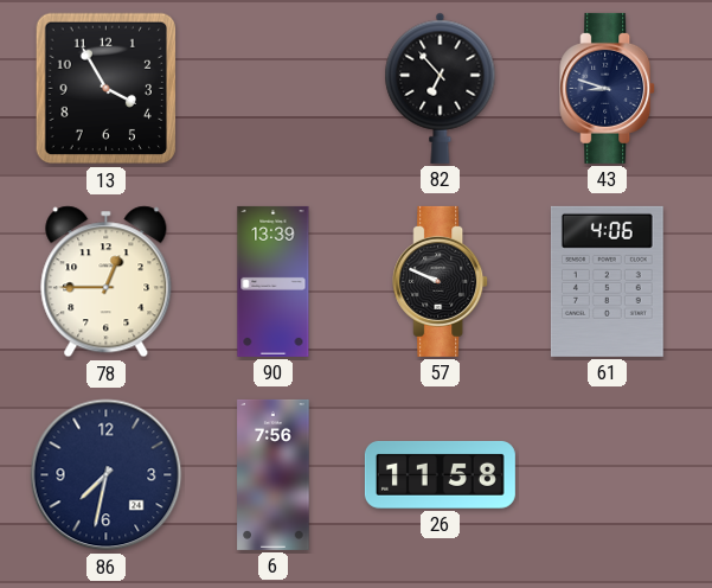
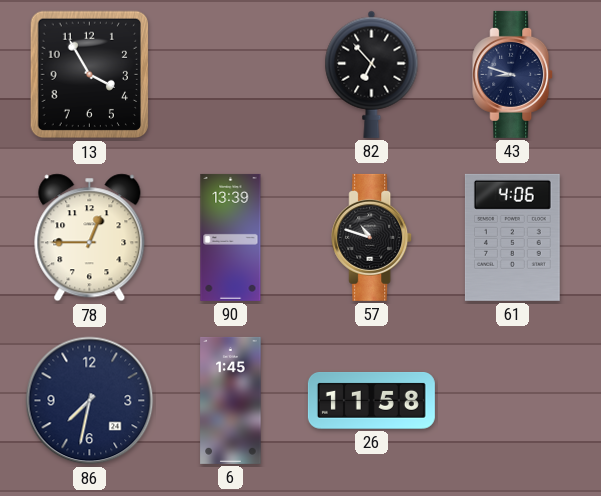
57: 9:49 -> 10:48 (372, 237)
6: 7:56 -> 1:45 (231, 400)
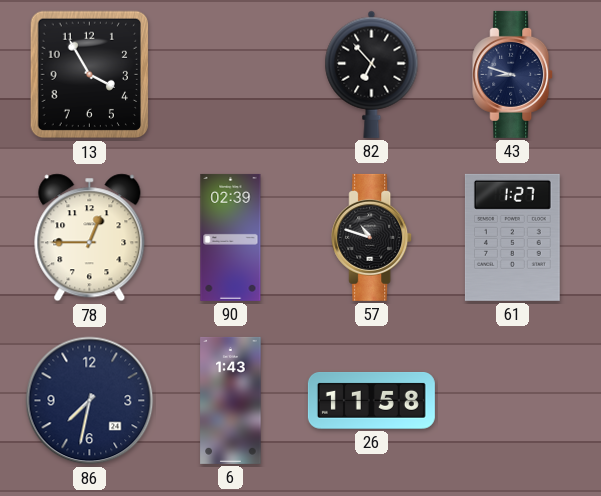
90: 13:39 -> 02:39 (231, 237)
61: 4:06 -> 1:27 (512, 237)
6: 1:45 -> 1:43 (231, 400)
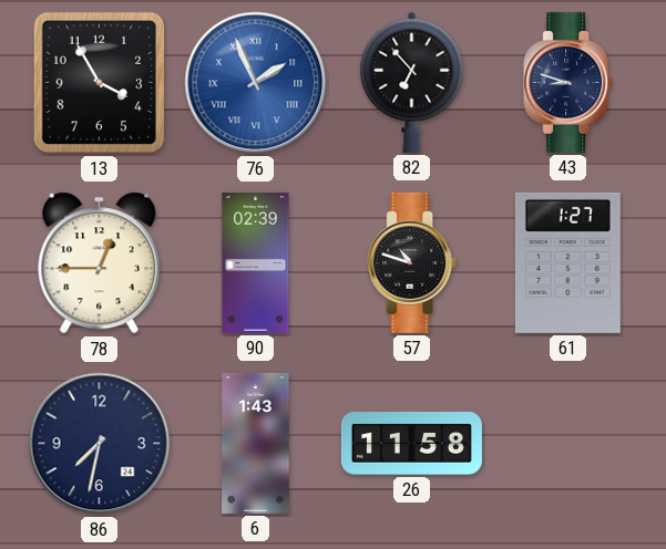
76: none -> 1:56 (256, 83)
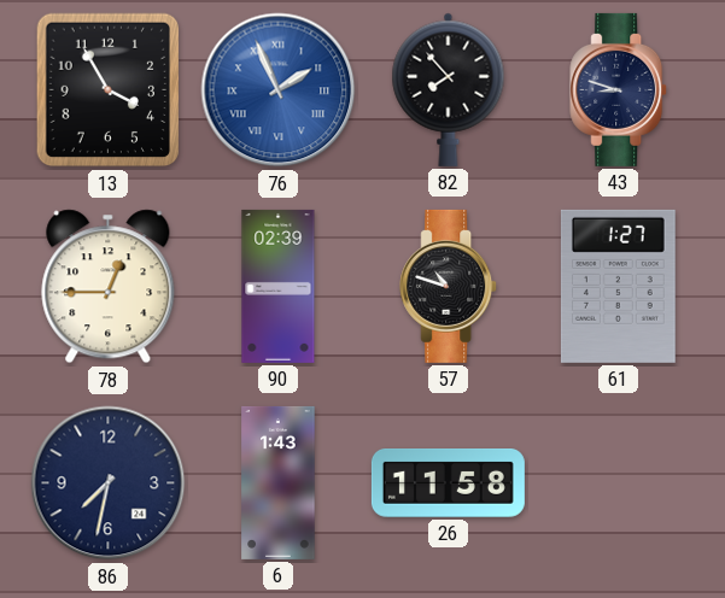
82: 6:53 -> 7:53 (449, 89)
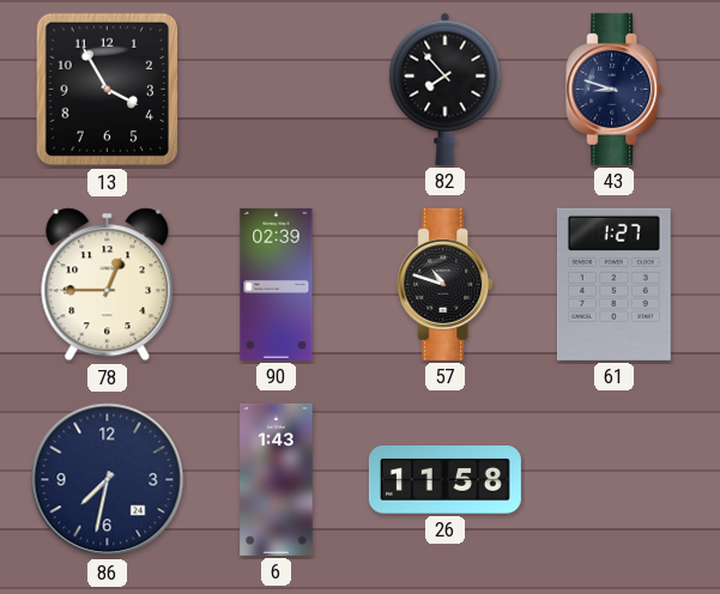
76: 1:56 -> none (279, 90)
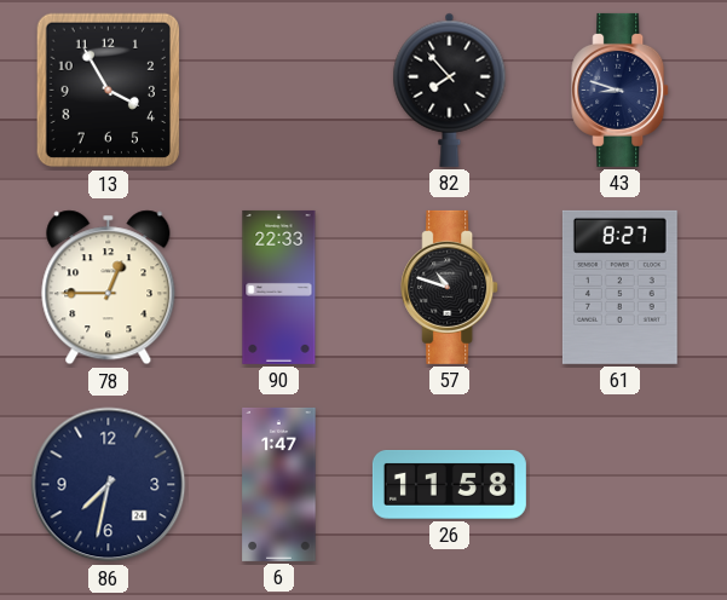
90: 02:39 -> 22:33 (279, 287)
61: 1:27 -> 8:27 (619, 287)
6: 1:43 -> 1:47 (279, 484)
